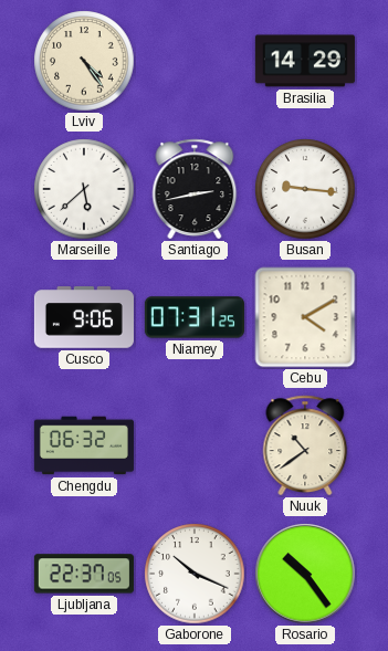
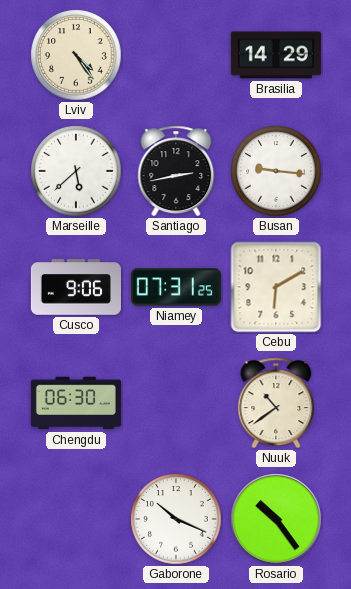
Cebu: 4:10 -> 6:10 (276, 287)
Chengdu: 06:32 -> 06:30 (76, 403)
Ljubljana: 22:37 -> none (84, 574)
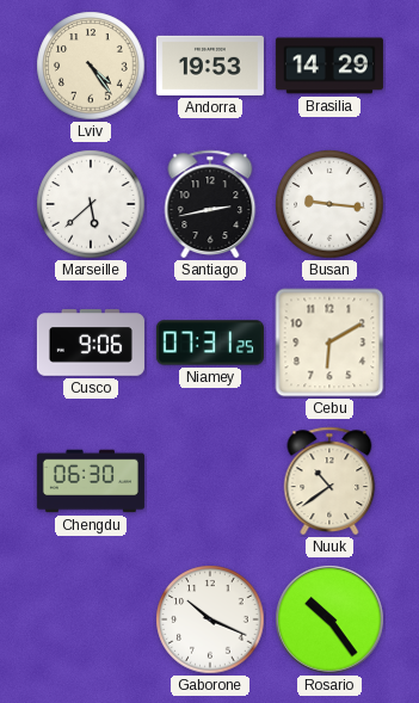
Andorra: none -> 19:53 (210, 66)
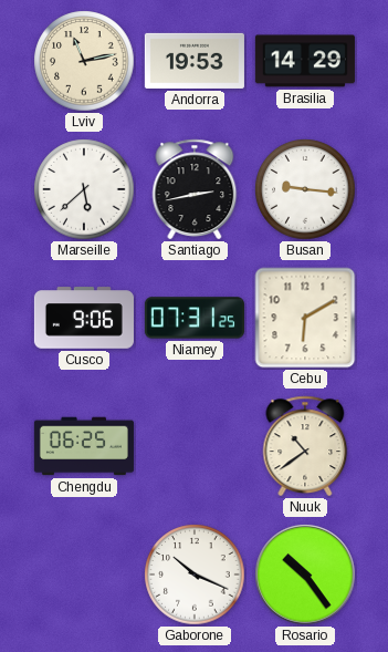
Lviv: 4:24 -> 11:13 (84, 61)
Chengdu: 06:30 -> 06:25 (84, 446)
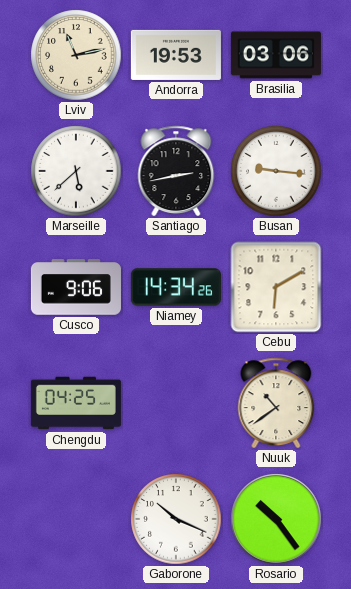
Brasilia: 14:29 -> 03:06 (276, 55)
Niamey: 07:31 -> 14:34 (176, 287)
Chengdu: 06:25 -> 04:25 (76, 403)
